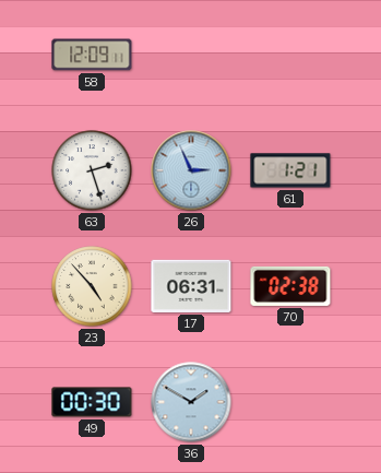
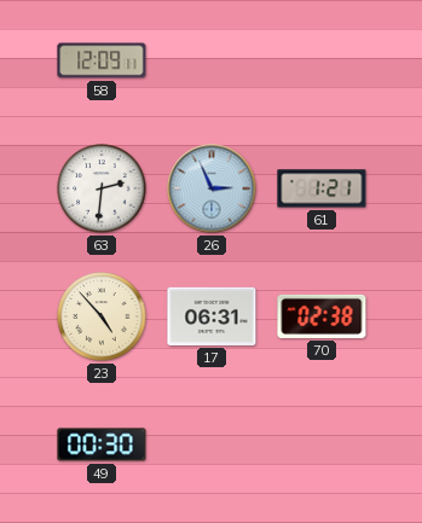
63: 2:27 -> 2:31 (102, 188)
36: 1:50 -> none (191, 402)
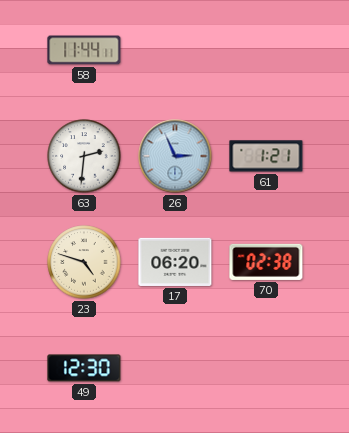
58: 12:09 -> 11:44 (84, 50)
23: 4:53 -> 4:48 (84, 262)
17: 06:31 -> 06:20 (175, 262)
49: 00:30 -> 12:30 (84, 368)
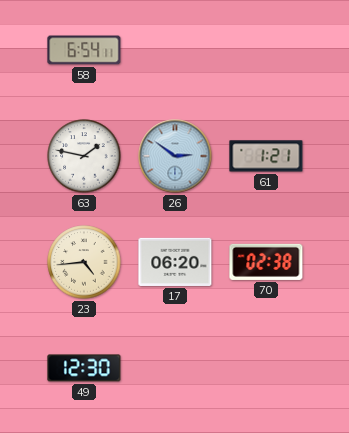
58: 11:44 -> 6:54 (84, 50)
63: 2:31 -> 1:47 (84, 156)
26: 2:56 -> 2:51 (175, 156)
23: 4:48 -> 4:44 (84, 262)
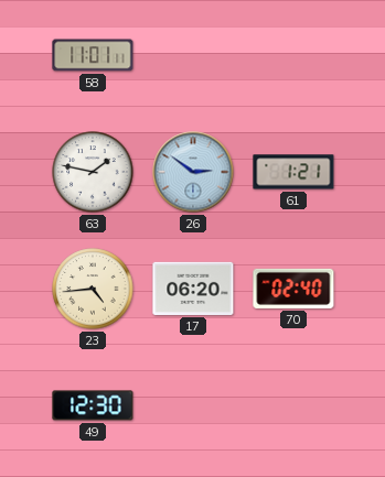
58: 6:54 -> 11:01 (93, 55)
70: 02:38 -> 02:40 (293, 289)
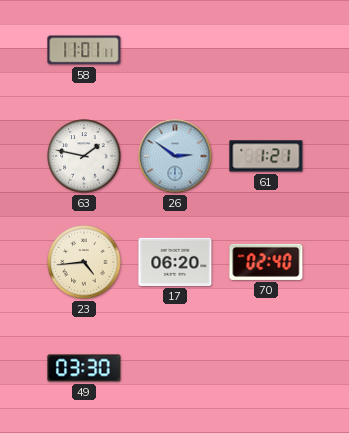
49: 12:30 -> 03:30 (84, 368)
